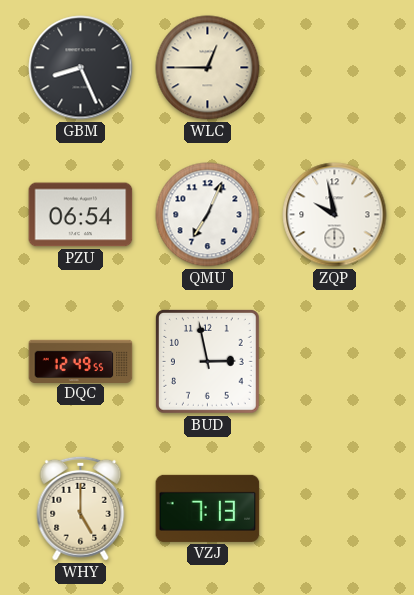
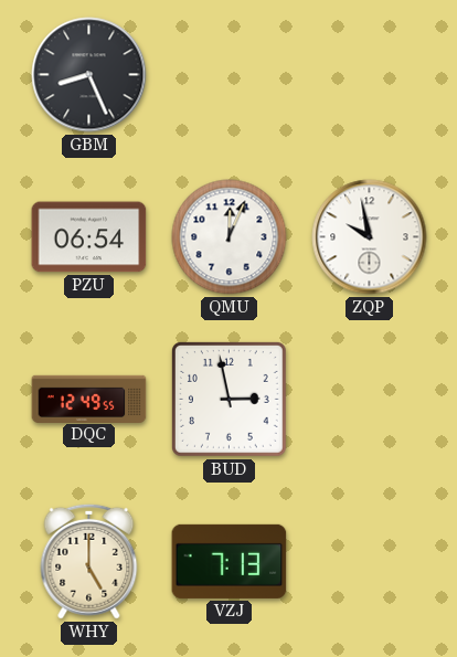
WLC: 12:45 -> none (208, 68)
QMU: 7:04 -> 12:04 (230, 237)
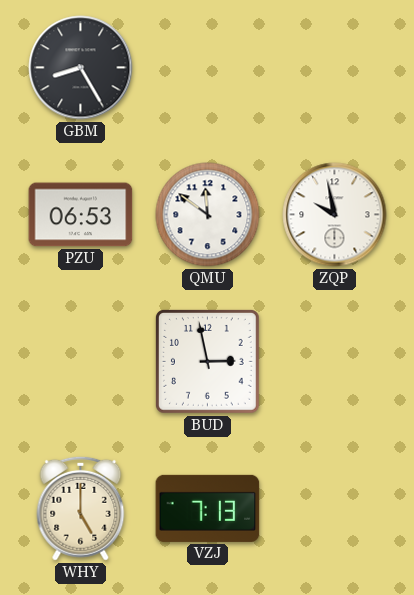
GBM: 8:26 -> 8:25 (81, 68)
PZU: 06:54 -> 06:53 (81, 215)
QMU: 12:04 -> 11:51 (208, 215)
DQC: 12:49 -> none (89, 399)
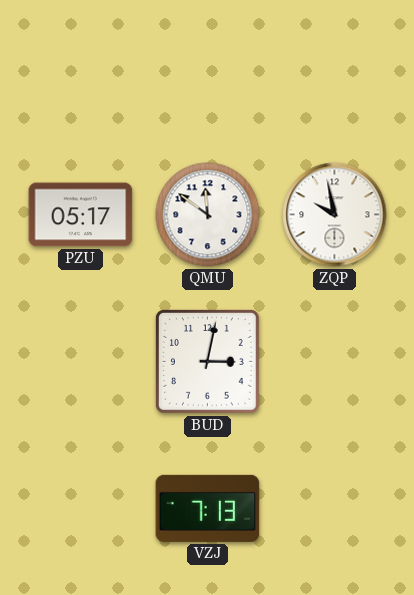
GBM: 8:25 -> none (81, 68)
PZU: 06:53 -> 05:17 (81, 215)
BUD: 2:58 -> 3:02 (207, 361)
WHY: 5:00 -> none (81, 508)
